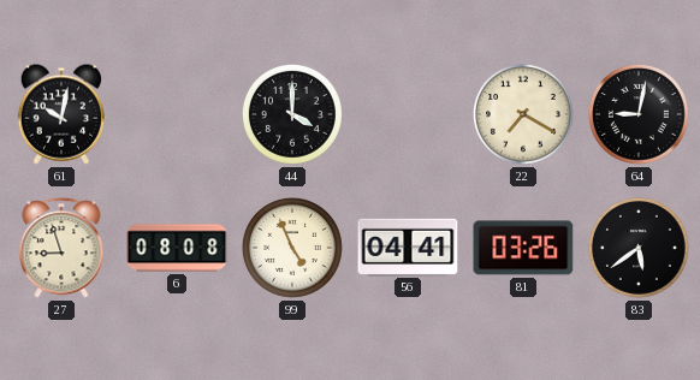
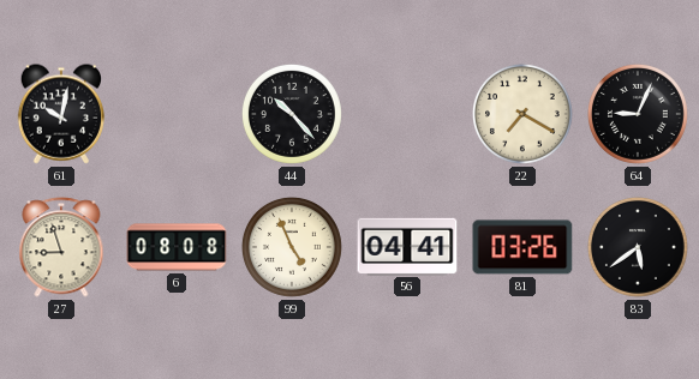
44: 4:00 -> 10:23 (292, 114)
64: 9:02 -> 9:04 (638, 114)
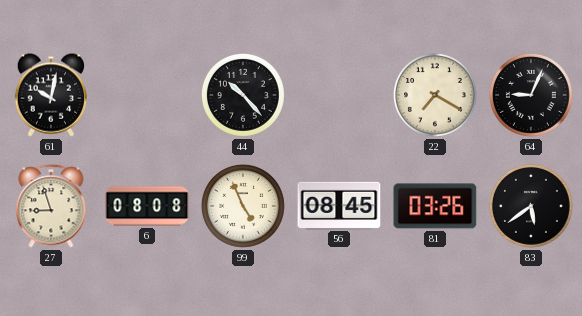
56: 04:41 -> 08:45 (339, 205)
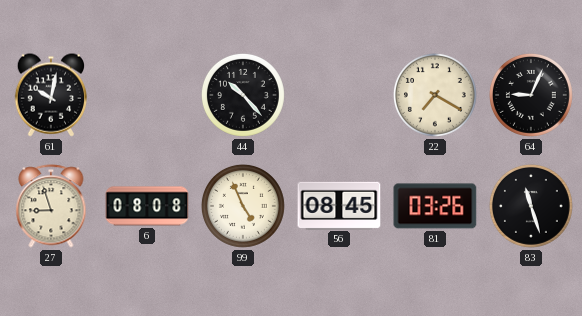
83: 5:39 -> 11:27 (531, 206)
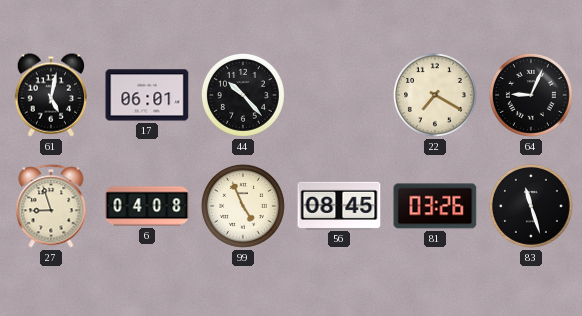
61: 10:02 -> 5:02 (50, 95)
17: none -> 06:01 (147, 95)
6: 08:08 -> 04:08 (147, 206)
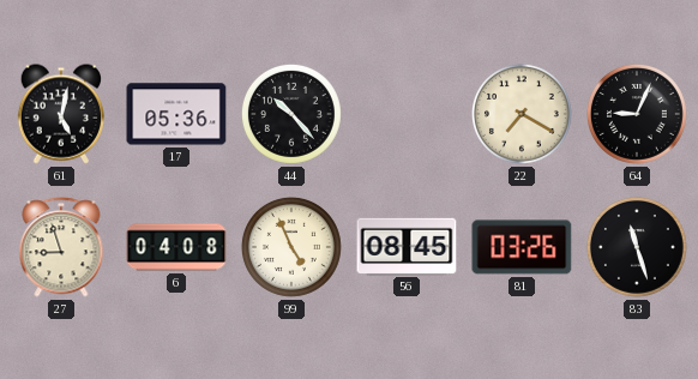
17: 06:01 -> 05:36 (176, 114)
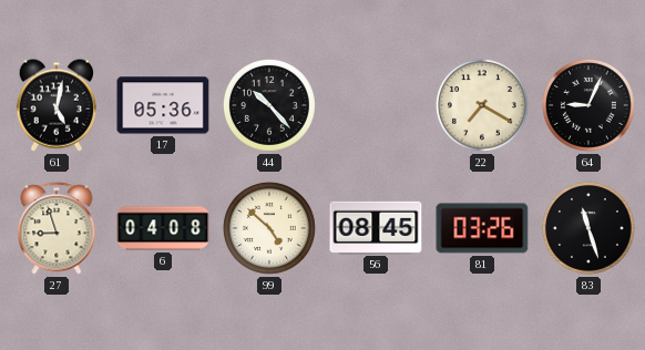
99: 4:56 -> 4:52 (269, 228)
